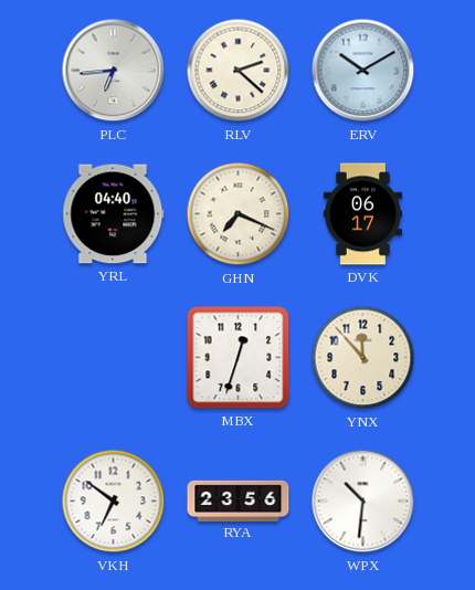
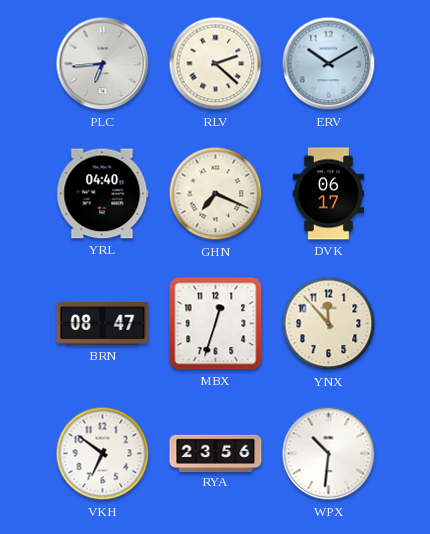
BRN: none -> 08:47 (103, 324)
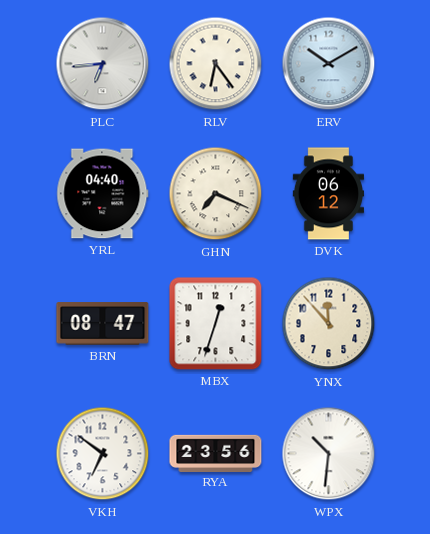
RLV: 2:22 -> 6:24 (216, 64)
DVK: 06:17 -> 06:12 (328, 194)
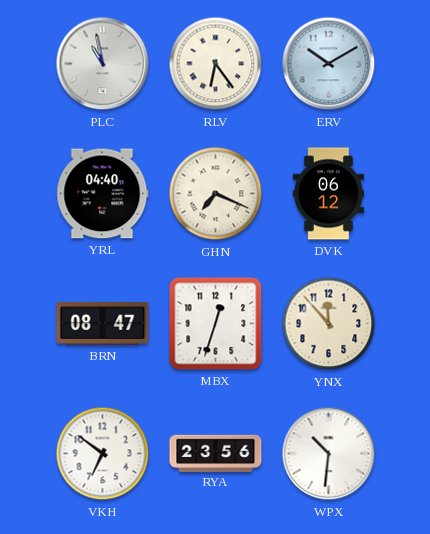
PLC: 6:44 -> 10:58 (103, 64)
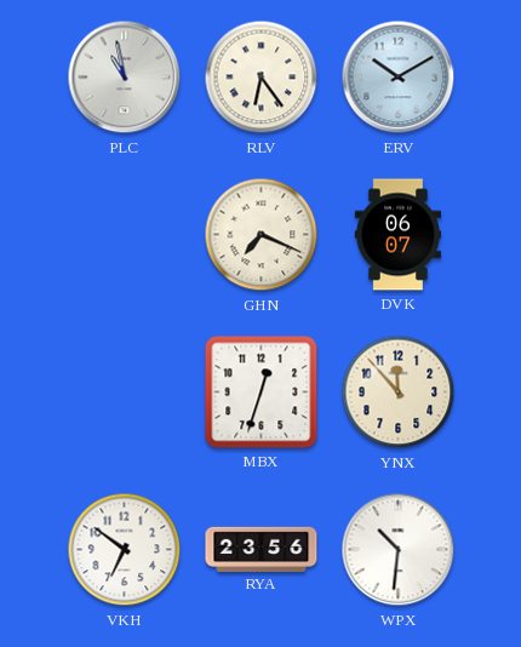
YRL: 04:40 -> none (103, 194)
DVK: 06:12 -> 06:07 (397, 235)
BRN: 08:47 -> none (103, 324)
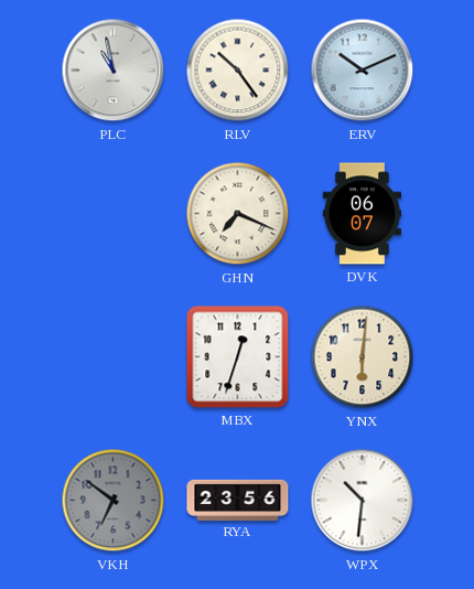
RLV: 6:24 -> 10:24 (238, 71)
ERV: 10:10 -> 10:11 (363, 71)
YNX: 11:53 -> 6:01 (363, 357)
VKH dial: white -> grey (114, 501)
